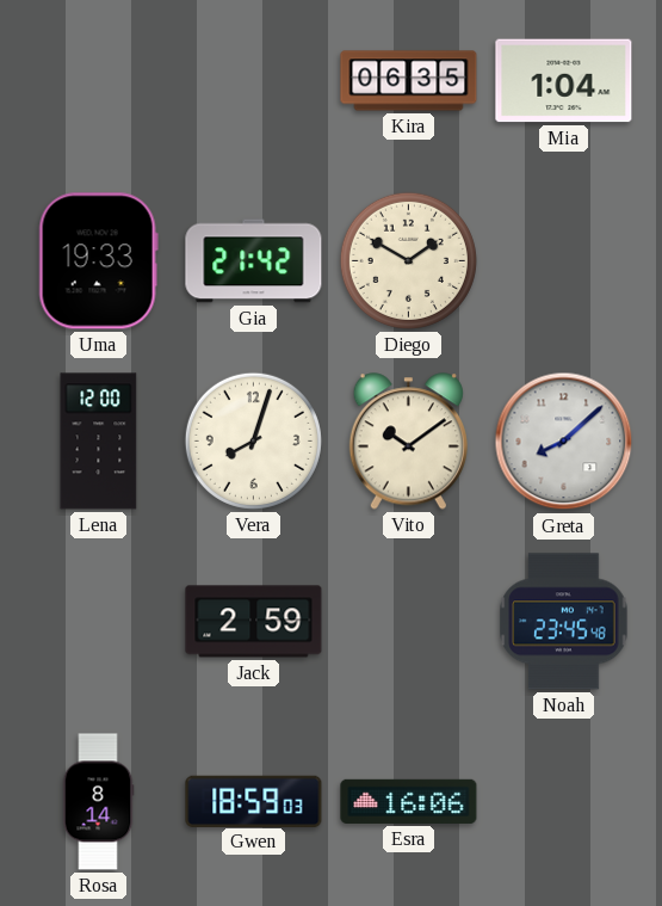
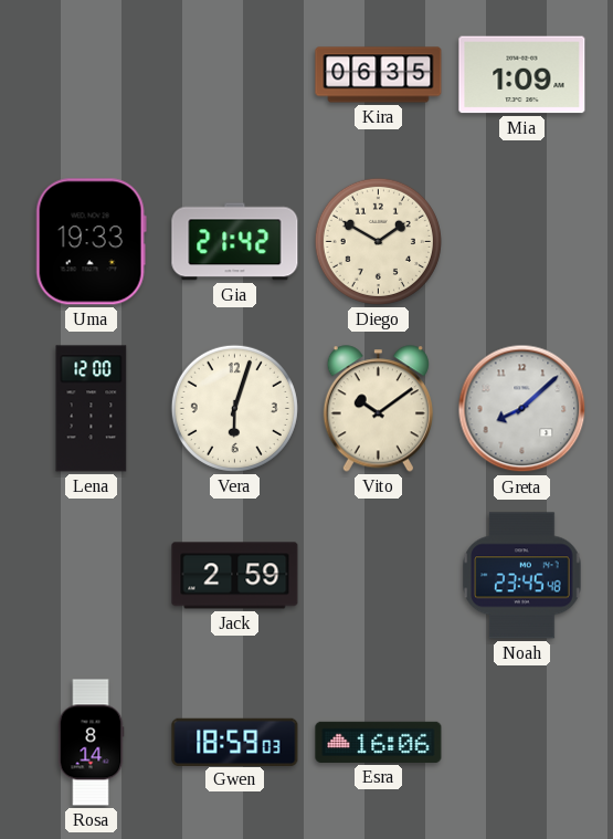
Mia: 1:04 -> 1:09 (522, 75)
Vera: 8:03 -> 6:03 (234, 408)
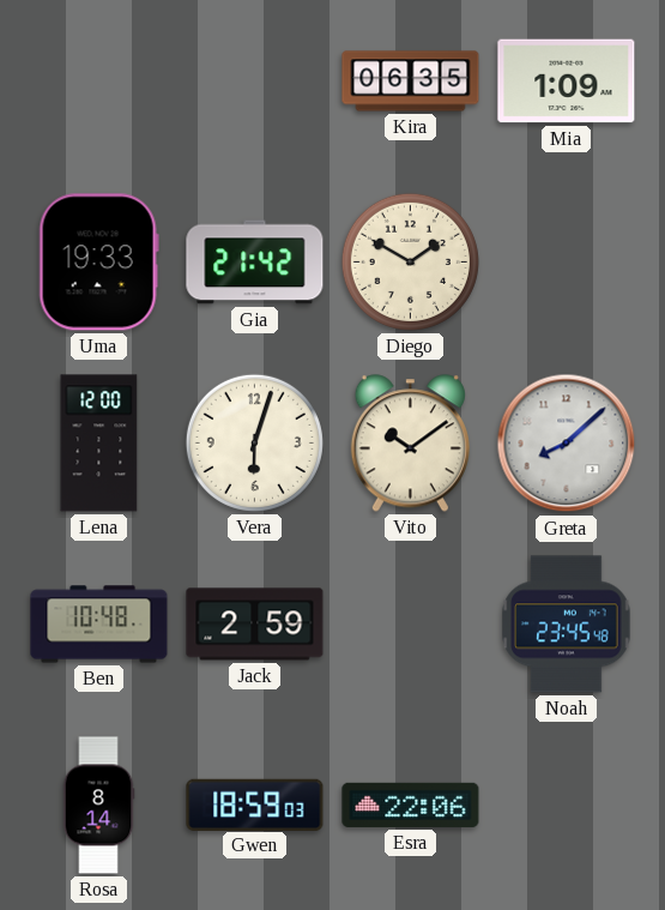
Ben: none -> 10:48 (99, 625)
Esra: 16:06 -> 22:06 (411, 804)
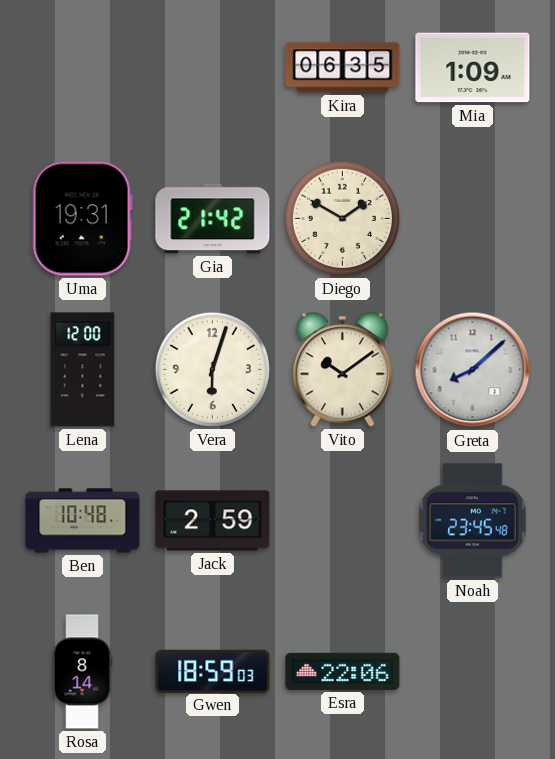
Uma: 19:33 -> 19:31 (82, 219)
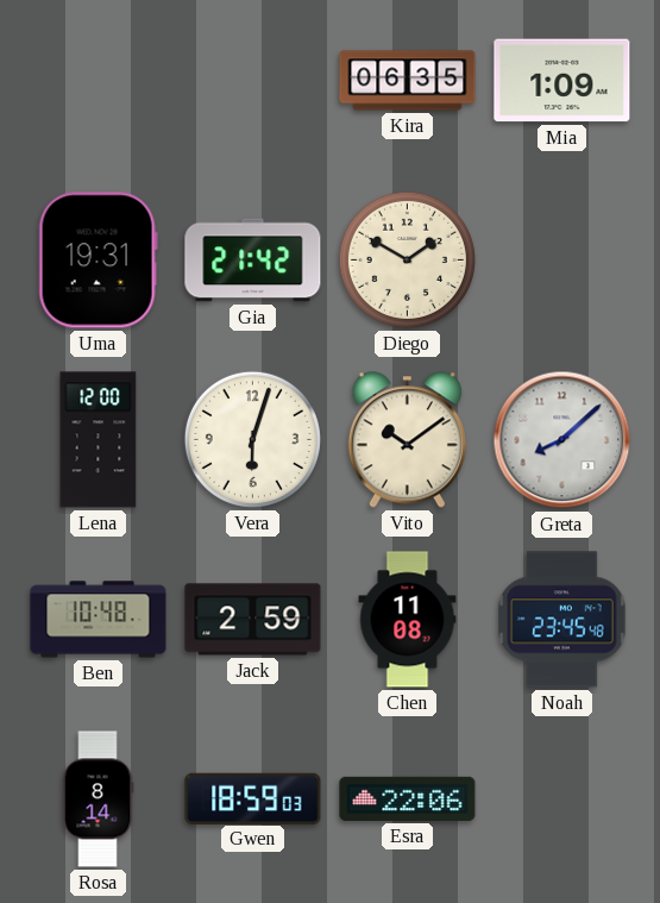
Chen: none -> 11:08 (408, 620)
